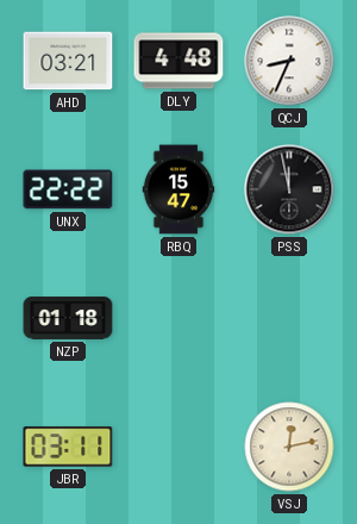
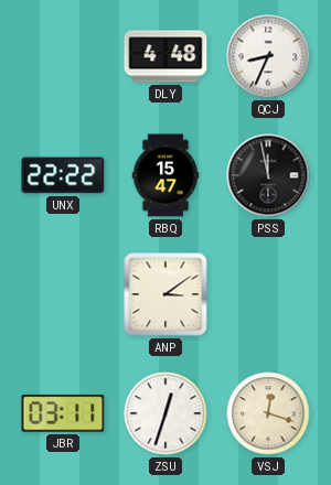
AHD: 03:21 -> none (68, 61)
NZP: 01:18 -> none (68, 318)
ANP: none -> 3:09 (165, 294)
ZSU: none -> 12:33 (165, 413)
VSJ: 12:13 -> 12:18 (268, 413)
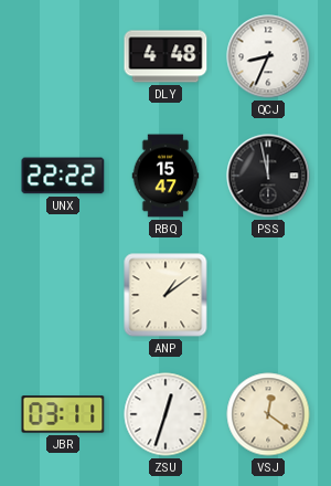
ANP: 3:09 -> 1:09 (165, 295)
VSJ: 12:18 -> 12:21 (268, 414)
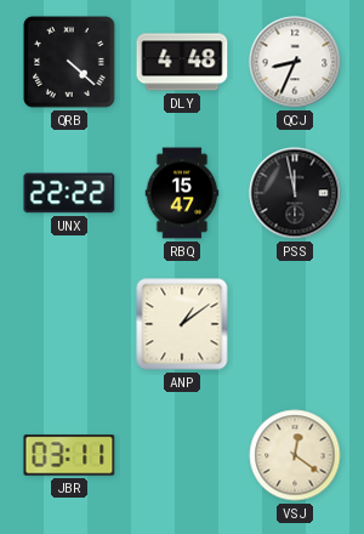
QRB: none -> 4:22 (69, 62)
ZSU: 12:33 -> none (165, 414)
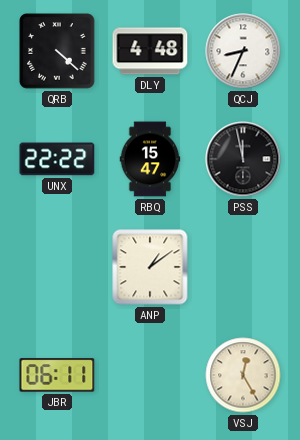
JBR: 03:11 -> 06:11 (57, 375)
VSJ: 12:21 -> 12:25 (243, 375)
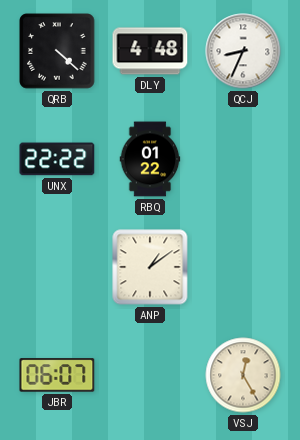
RBQ: 15:47 -> 01:22 (150, 159)
PSS: 11:58 -> none (243, 159)
JBR: 06:11 -> 06:07 (57, 375)
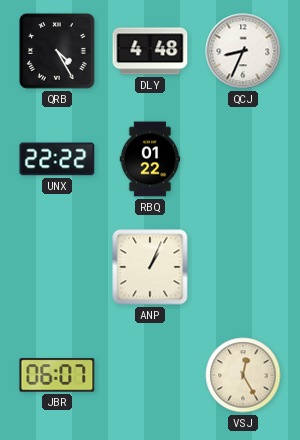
QRB: 4:22 -> 4:25 (57, 51)
ANP: 1:09 -> 1:04 (150, 267)
